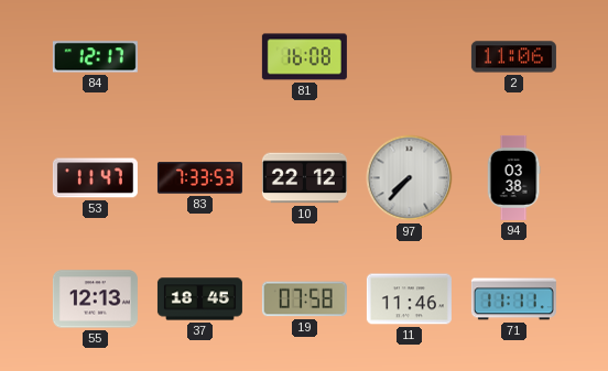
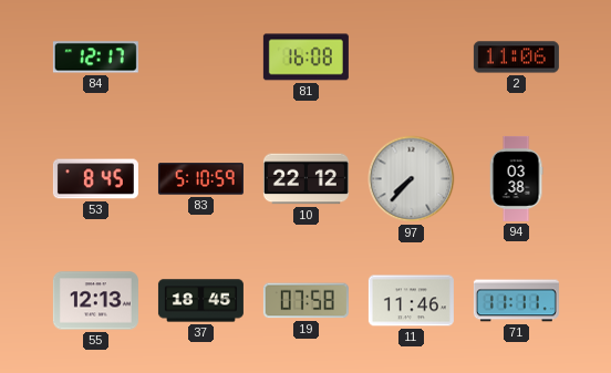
53: 11:47 -> 8:45 (95, 179)
83: 7:33 -> 5:10 (200, 179)
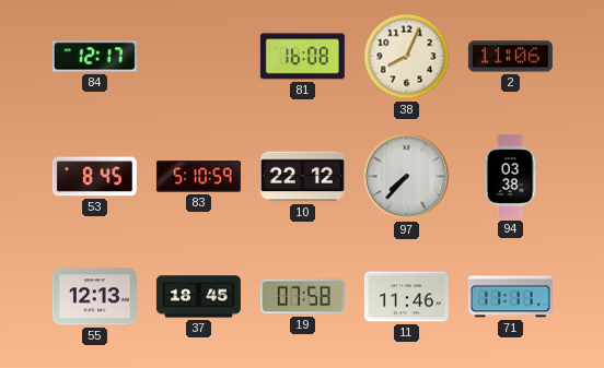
38: none -> 8:04 (407, 57)
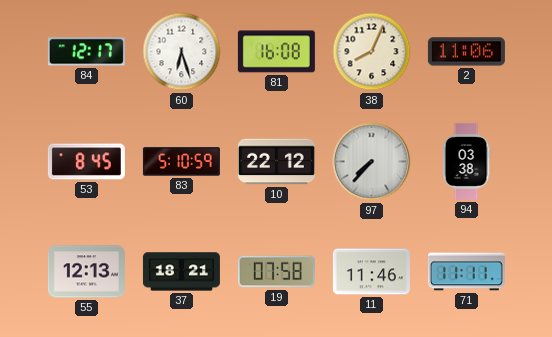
60: none -> 6:27 (182, 52)
37: 18:45 -> 18:21 (181, 272)
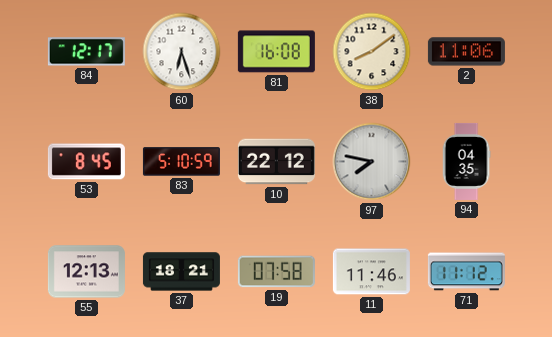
38: 8:04 -> 8:09 (372, 52)
97: 7:37 -> 7:47 (372, 162)
94: 03:38 -> 04:35 (466, 161)
71: 11:11 -> 11:12 (466, 272)
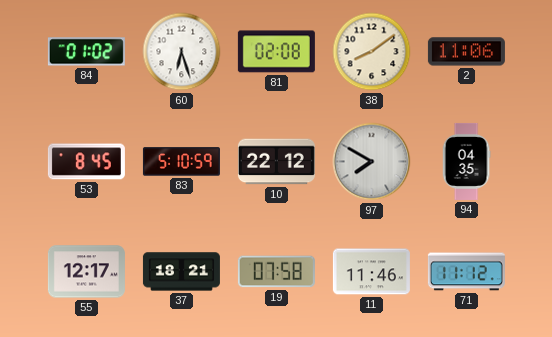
84: 12:17 -> 01:02 (86, 52)
81: 16:08 -> 02:08 (276, 52)
97: 7:47 -> 7:50 (372, 162)
55: 12:13 -> 12:17 (86, 272)
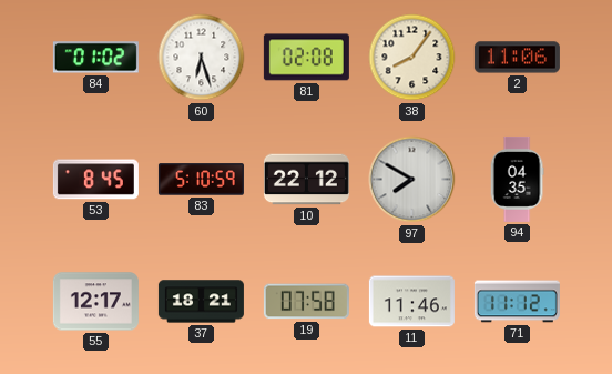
38: 8:09 -> 8:06 (412, 58)
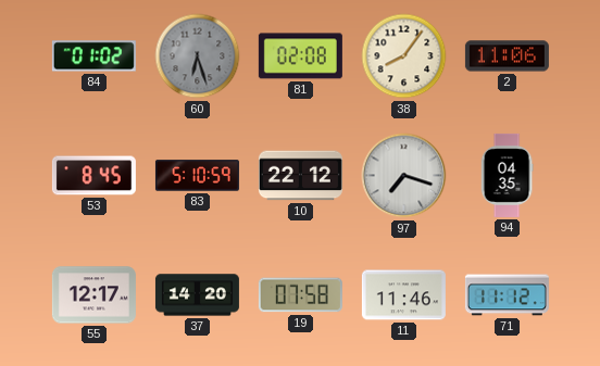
60 dial: white -> grey (198, 56)
97: 7:50 -> 7:18 (404, 176)
37: 18:21 -> 14:20 (197, 295)
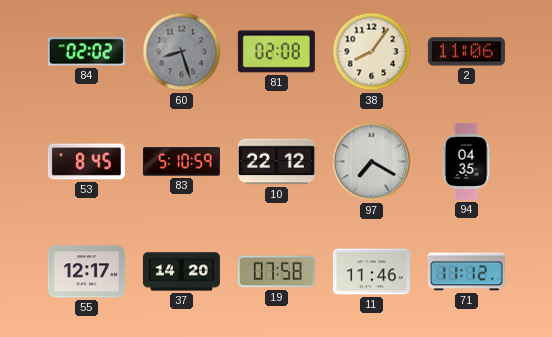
84: 01:02 -> 02:02 (86, 52)
60: 6:27 -> 8:27 (182, 52)
97: 7:18 -> 7:20 (372, 162)
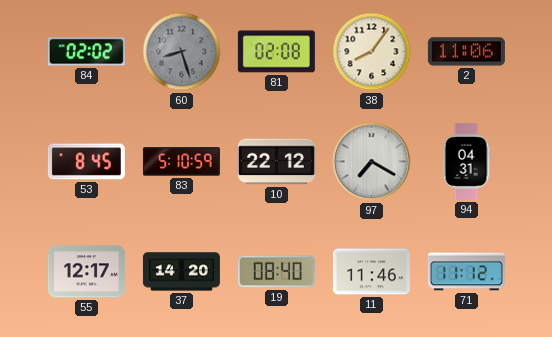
94: 04:35 -> 04:31 (466, 161)
19: 07:58 -> 08:40 (276, 272)
